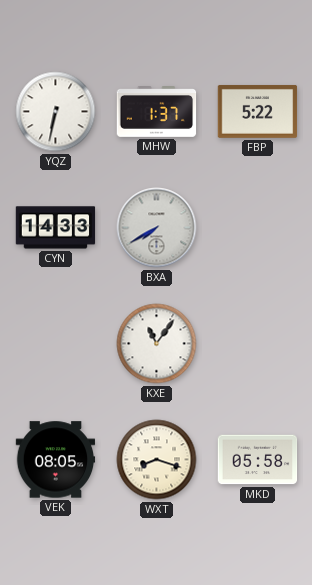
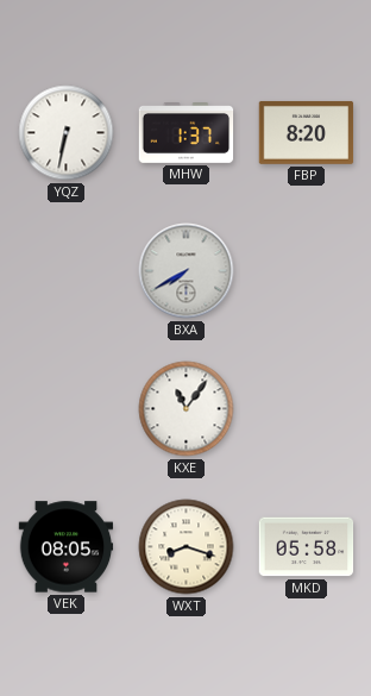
FBP: 5:22 -> 8:20 (307, 133)
CYN: 14:33 -> none (56, 228)
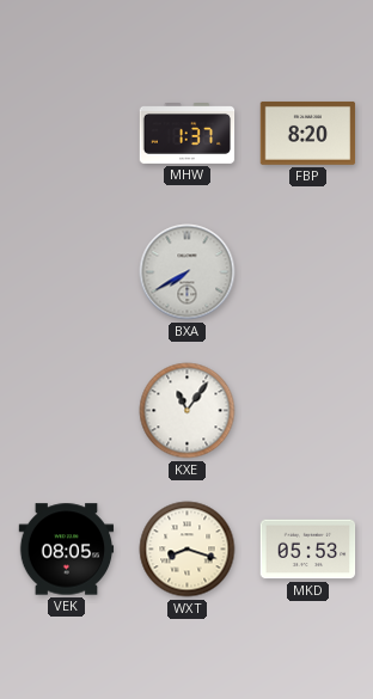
YQZ: 6:32 -> none (67, 133)
MKD: 05:58 -> 05:53 (308, 550)
